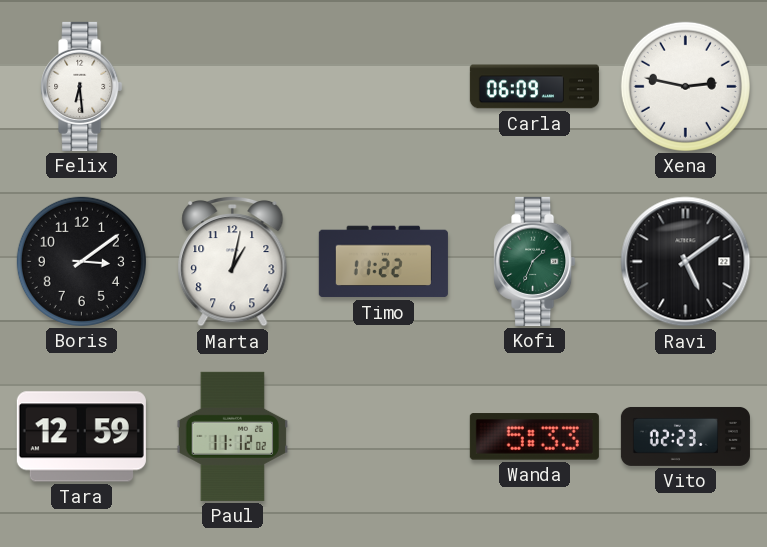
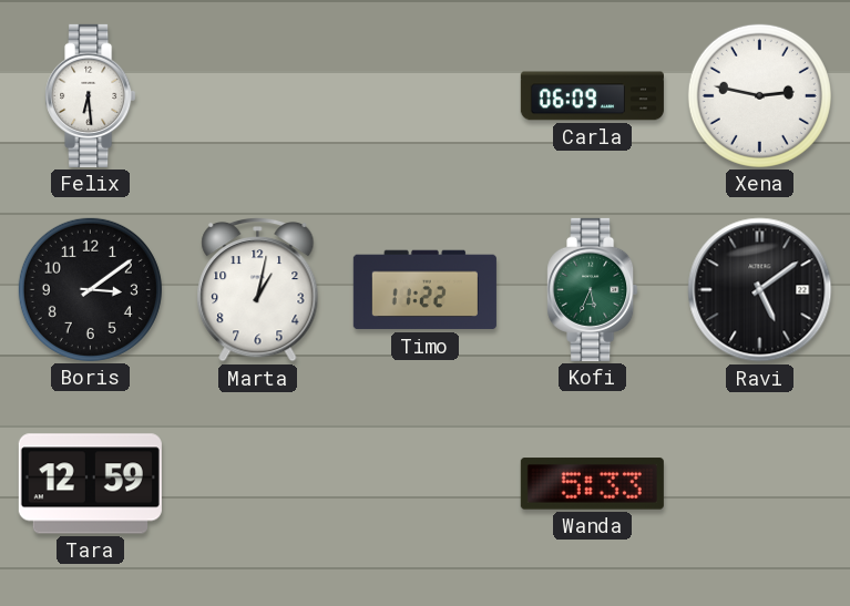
Kofi: 1:34 -> 5:34 (593, 289)
Paul: 11:12 -> none (233, 436)
Vito: 02:23 -> none (685, 436)
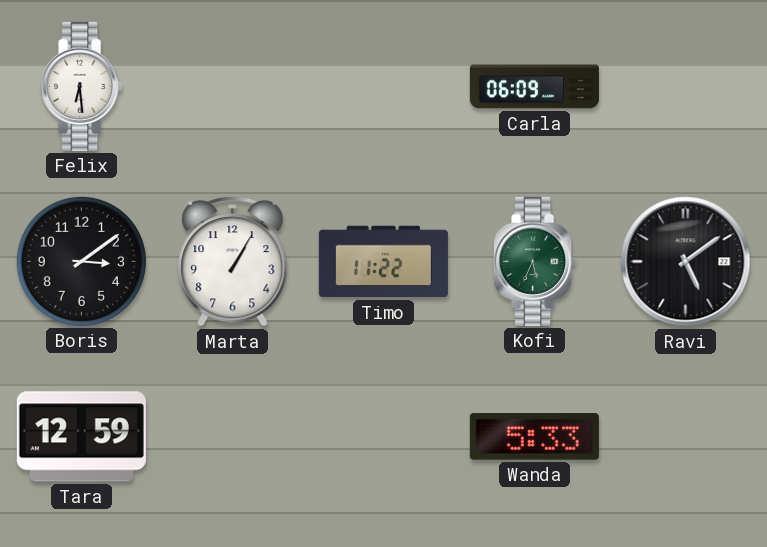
Xena: 2:47 -> none (759, 95)
Marta: 1:02 -> 1:05 (233, 261)
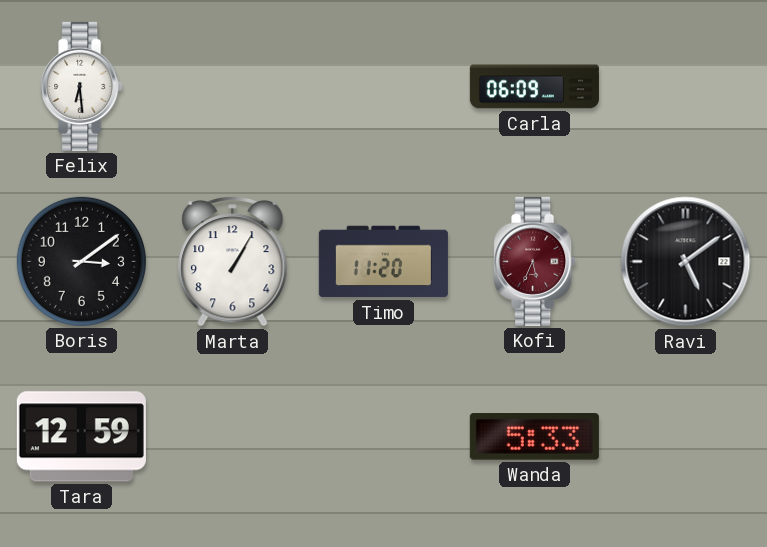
Timo: 11:22 -> 11:20 (383, 262)
Kofi dial: green -> burgundy (535, 261)
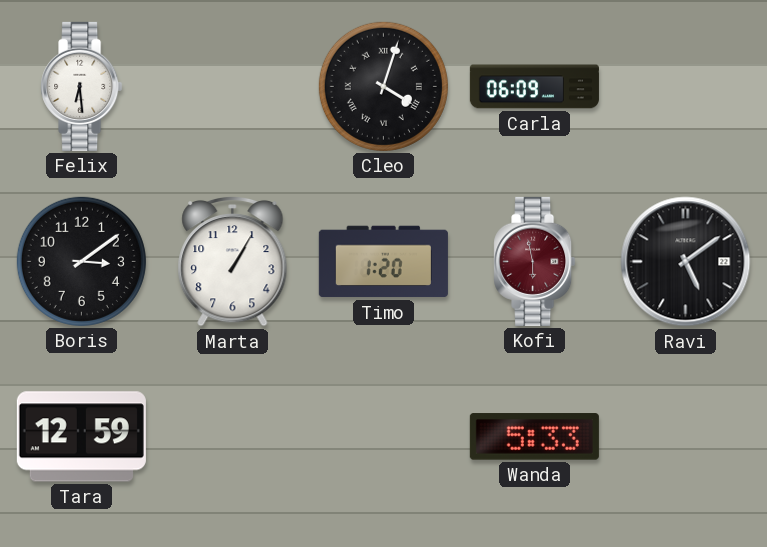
Cleo: none -> 4:03 (383, 86)
Timo: 11:20 -> 1:20 (383, 262)
Kofi: 5:34 -> 5:58 (535, 261)
